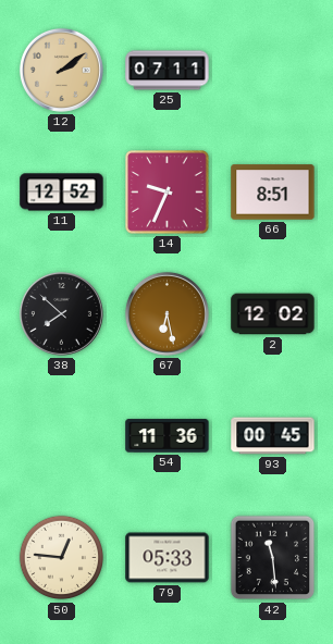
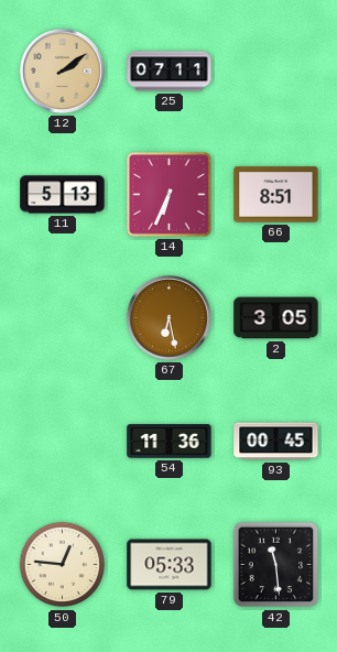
11: 12:52 -> 5:13 (63, 195)
14: 9:34 -> 6:34 (170, 195)
38: 7:52 -> none (61, 313)
2: 12:02 -> 3:05 (276, 318)
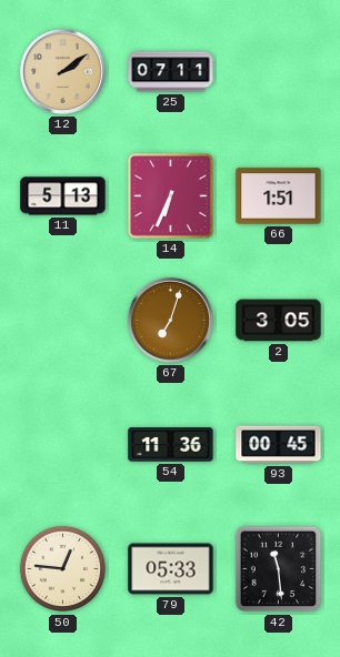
66: 8:51 -> 1:51 (279, 196)
67: 6:28 -> 7:03 (170, 320)
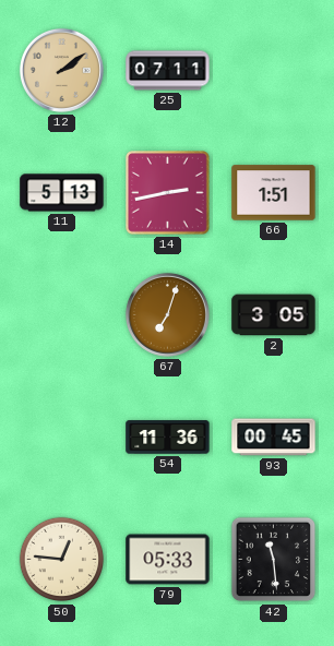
14: 6:34 -> 2:43 (168, 193)
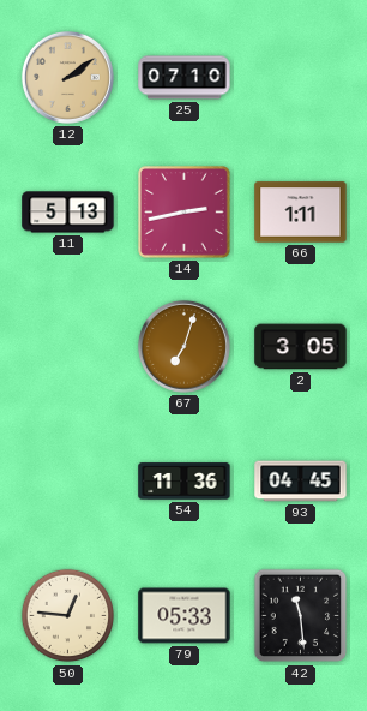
25: 07:11 -> 07:10 (185, 78)
66: 1:51 -> 1:11 (301, 213)
93: 00:45 -> 04:45 (301, 482)
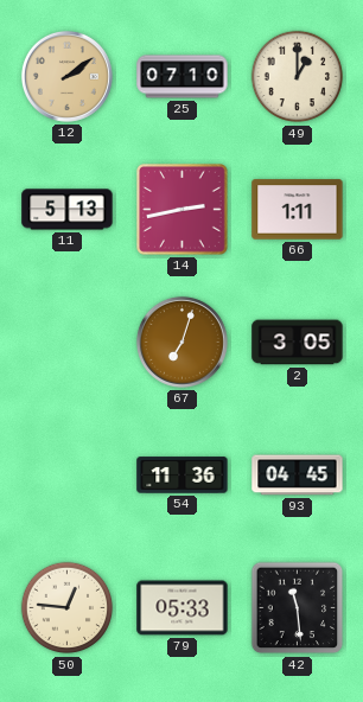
49: none -> 1:00 (298, 77)
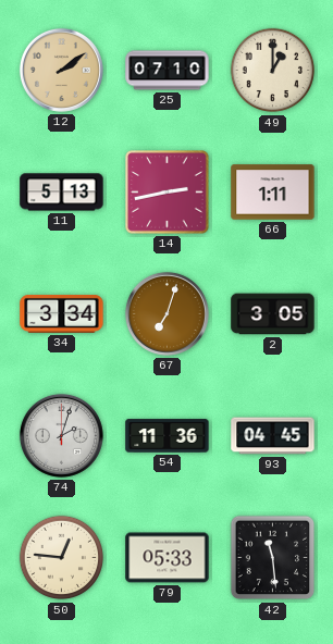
34: none -> 3:34 (62, 313)
74: none -> 2:03 (61, 435)
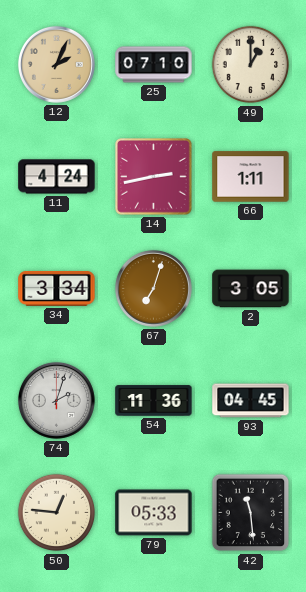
12: 2:09 -> 2:04 (56, 64)
11: 5:13 -> 4:24 (57, 177)
